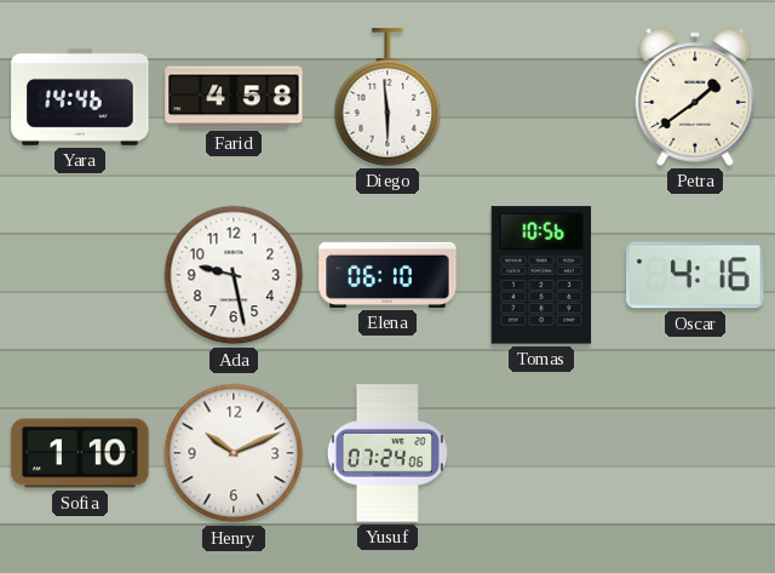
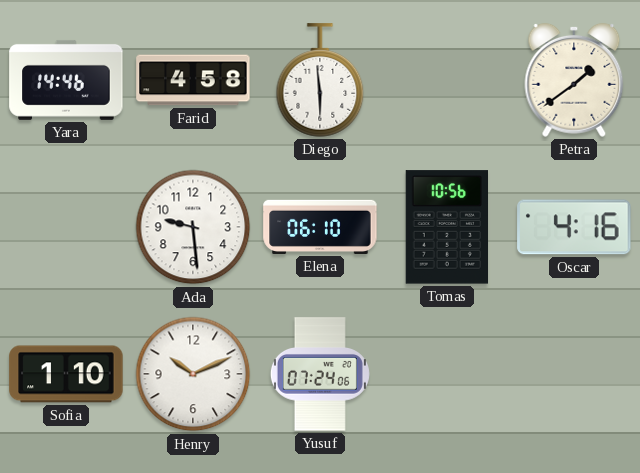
Ada: 9:28 -> 9:29 (193, 227)
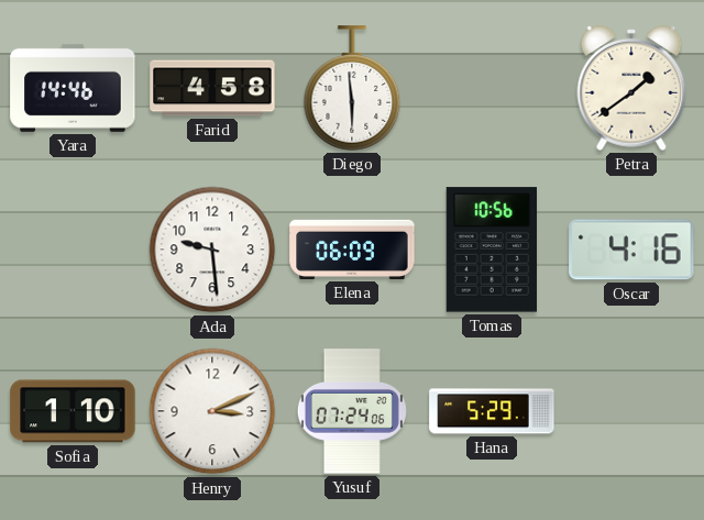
Elena: 06:10 -> 06:09 (352, 250)
Henry: 10:11 -> 3:11 (212, 411)
Hana: none -> 5:29 (492, 411)
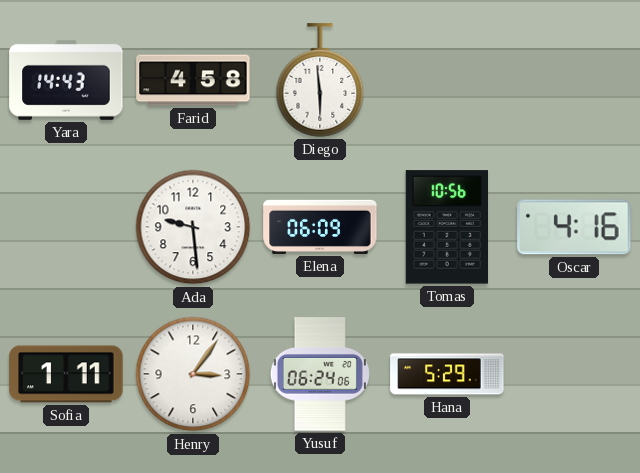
Yara: 14:46 -> 14:43 (66, 80)
Petra: 1:39 -> none (631, 88)
Sofia: 1:10 -> 1:11 (66, 374)
Henry: 3:11 -> 3:06 (193, 374)
Yusuf: 07:24 -> 06:24 (320, 374)
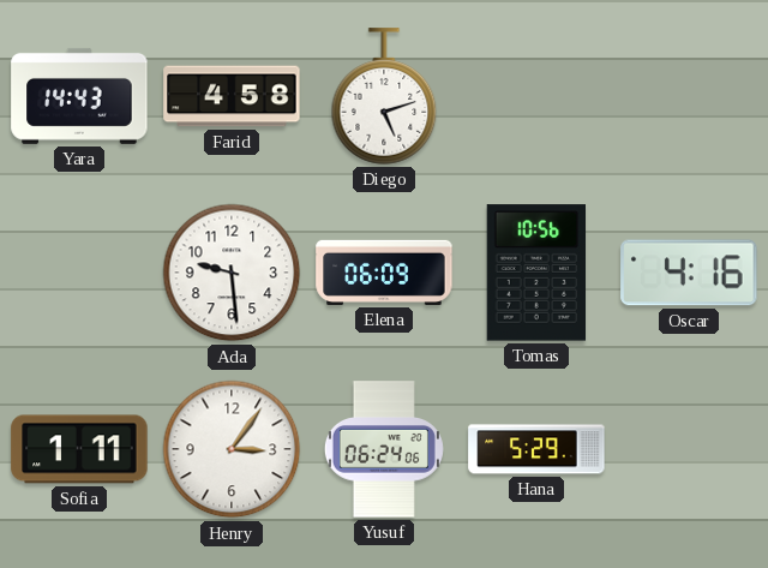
Diego: 5:59 -> 5:12 (384, 96)
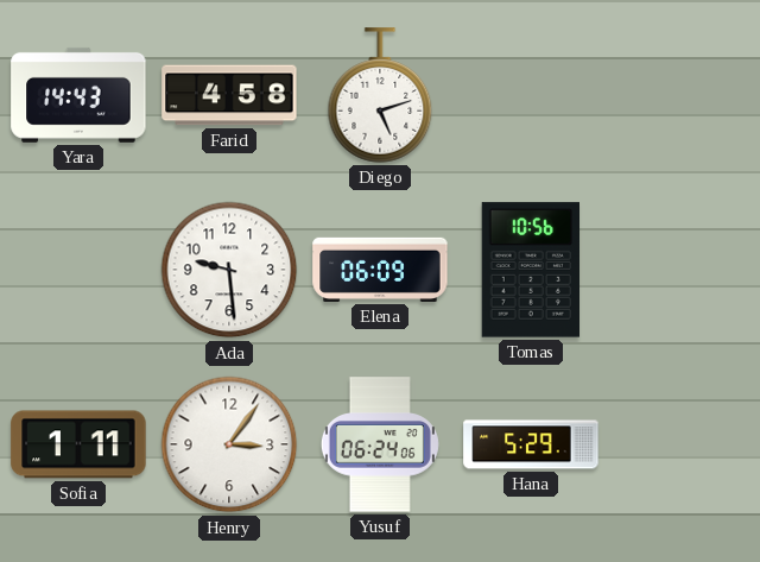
Oscar: 4:16 -> none (689, 273)
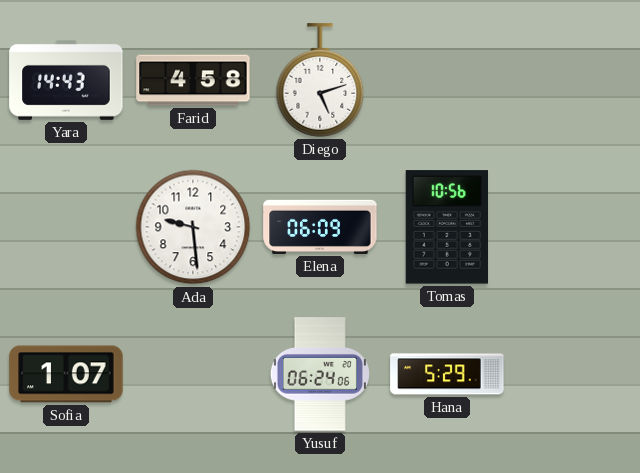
Sofia: 1:11 -> 1:07 (66, 374)
Henry: 3:06 -> none (229, 444)
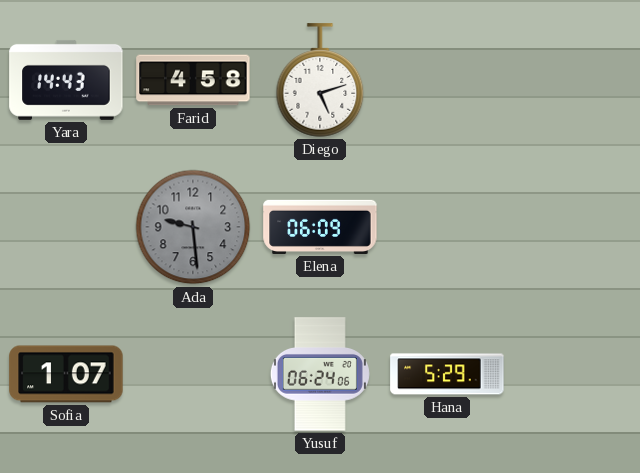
Ada dial: white -> grey (193, 227)
Tomas: 10:56 -> none (446, 227)
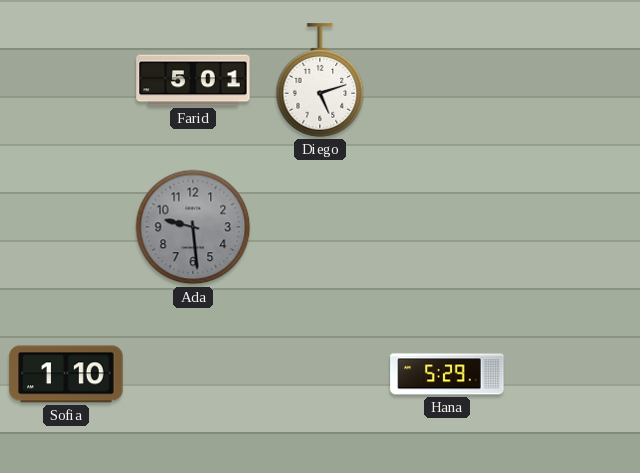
Yara: 14:43 -> none (66, 80)
Farid: 4:58 -> 5:01 (193, 80)
Elena: 06:09 -> none (320, 227)
Sofia: 1:07 -> 1:10 (66, 374)
Yusuf: 06:24 -> none (320, 374)
